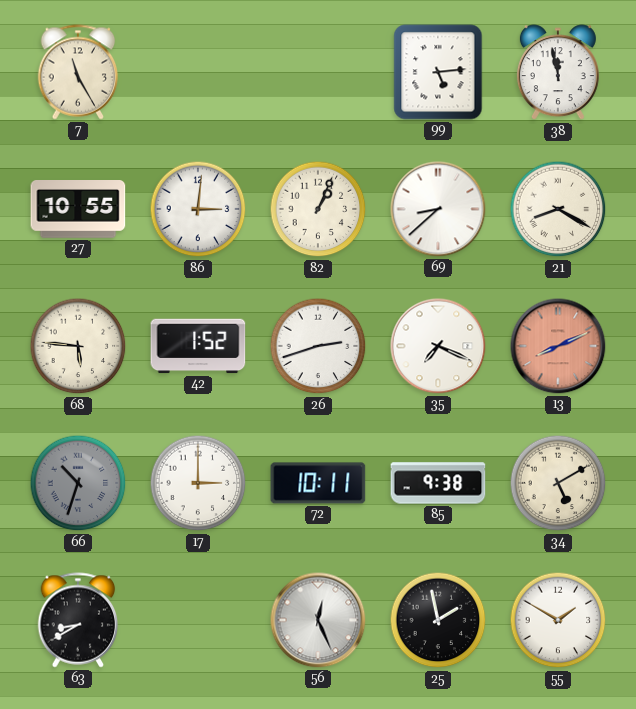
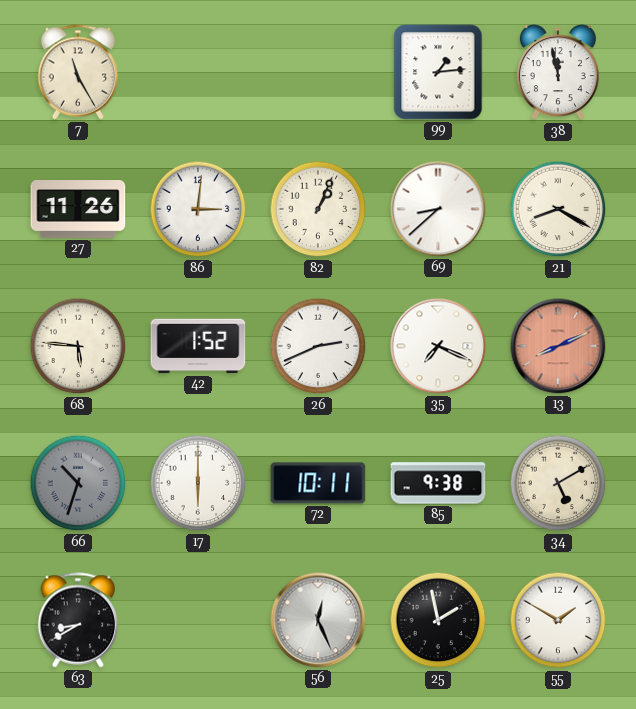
99: 5:14 -> 1:14 (438, 72)
27: 10:55 -> 11:26 (78, 209)
26: 2:42 -> 2:41 (318, 346)
17: 3:00 -> 6:00 (198, 483)
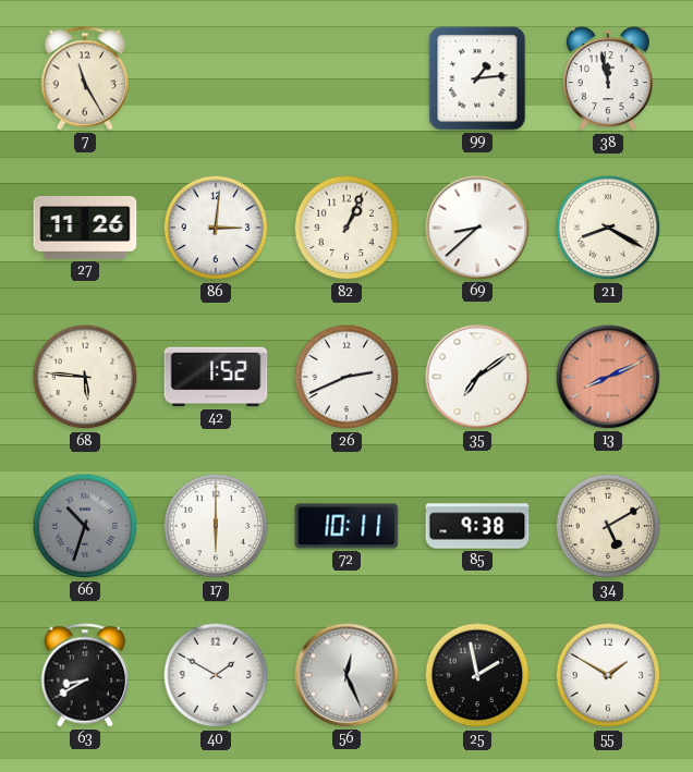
35: 7:19 -> 7:09 (477, 377)
40: none -> 1:50 (216, 675)
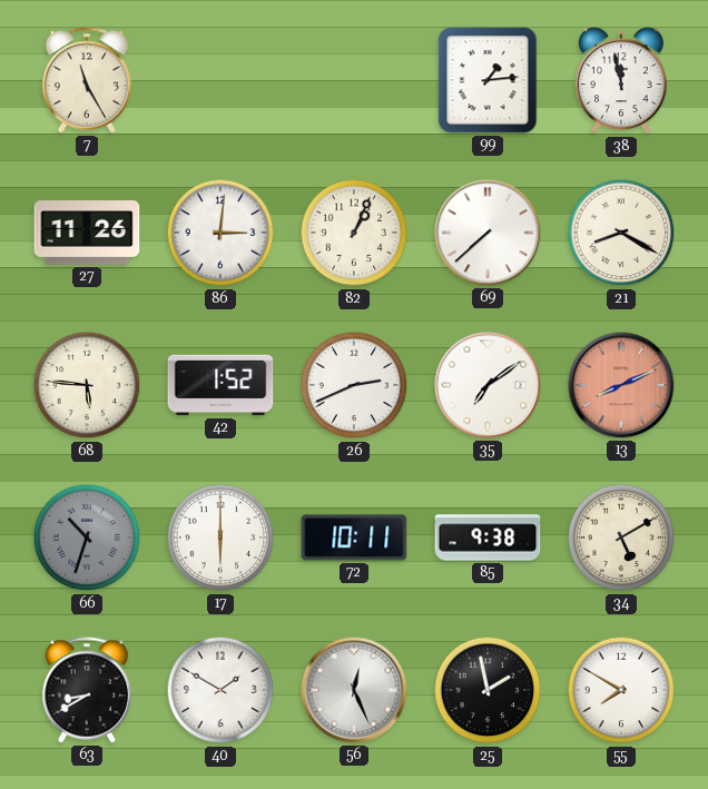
69: 8:38 -> 7:38 (488, 233)
55: 1:50 -> 7:50 (621, 690)
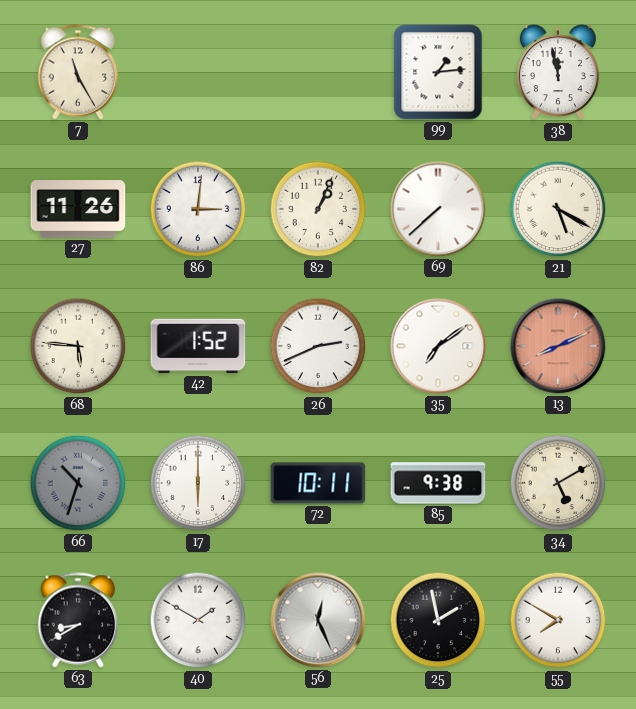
21: 8:20 -> 5:20 (558, 209)
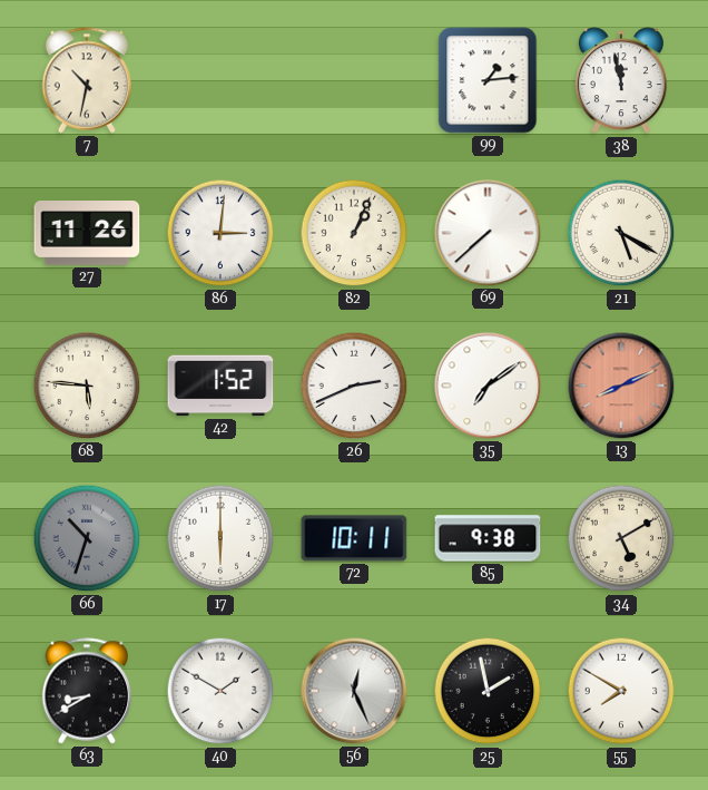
7: 11:25 -> 10:32 (87, 80)
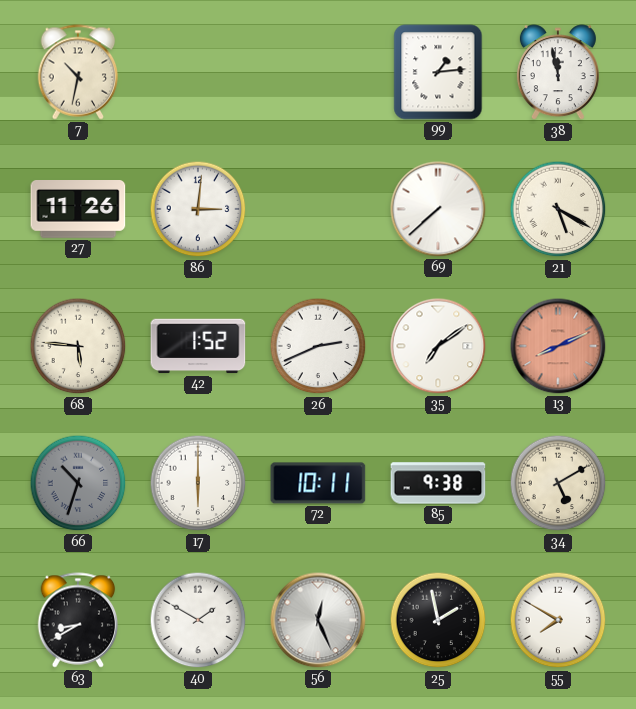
82: 1:04 -> none (354, 233)
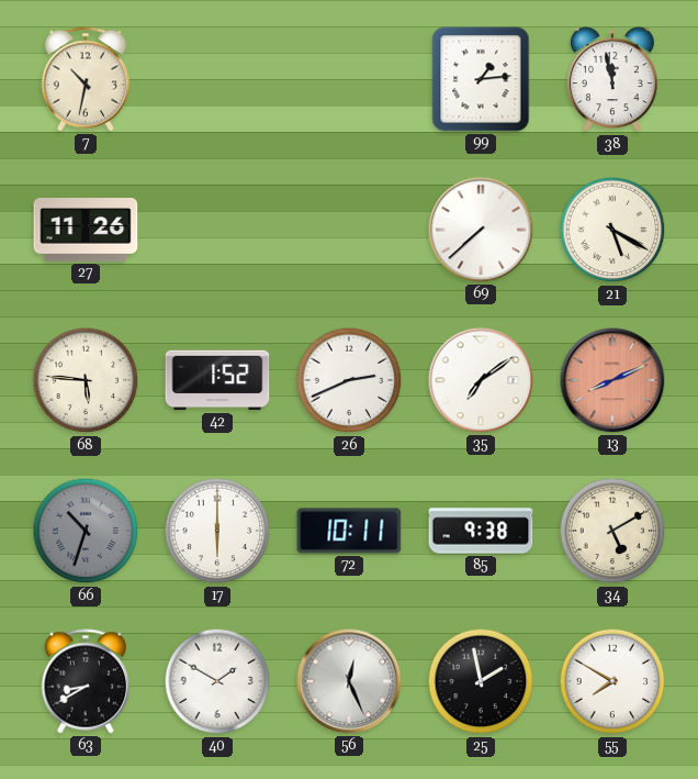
86: 3:01 -> none (198, 209)
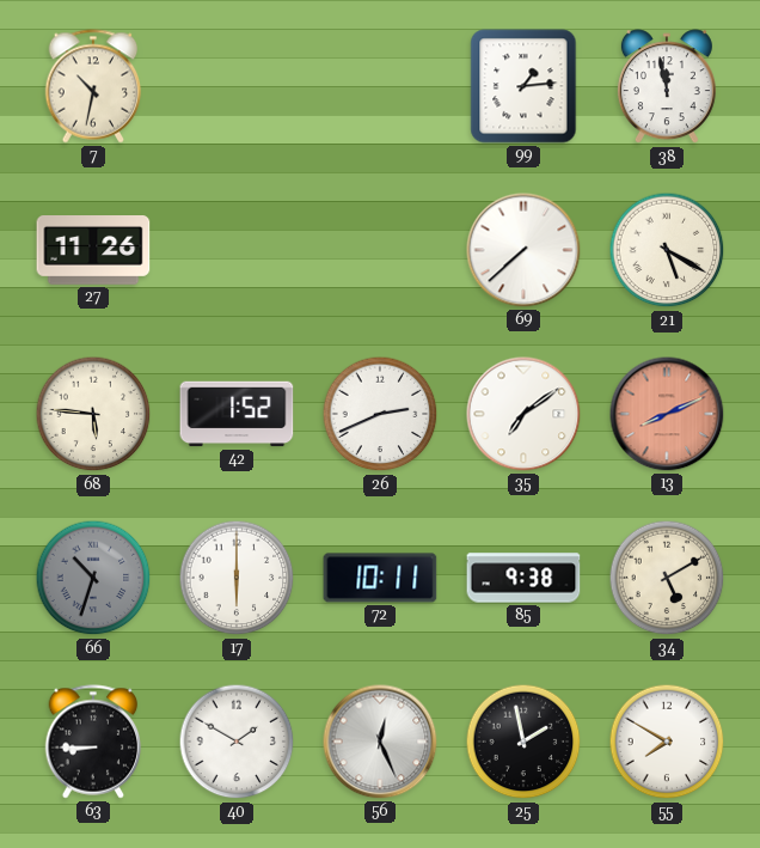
63: 8:40 -> 8:45 (93, 742)
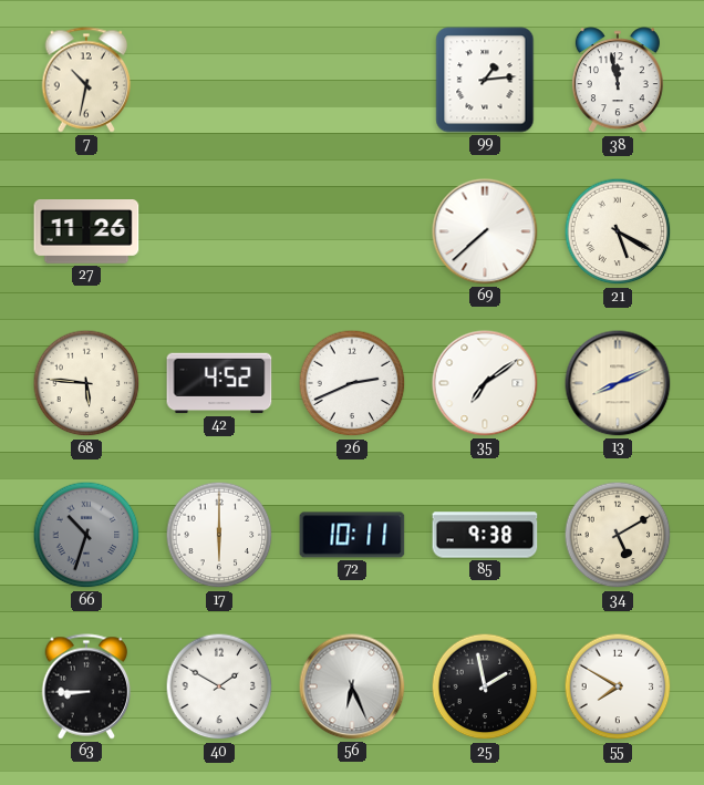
42: 1:52 -> 4:52 (219, 383)
13 dial: salmon -> cream (618, 383)
56: 12:26 -> 6:26 (352, 686)
